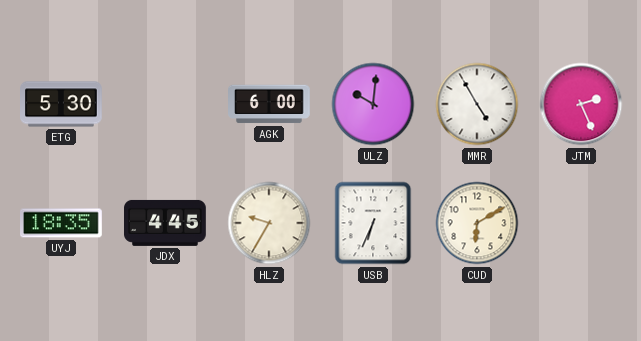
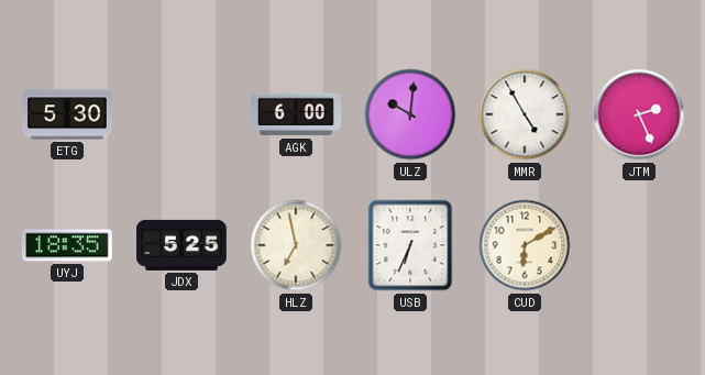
JDX: 4:45 -> 5:25 (181, 245)
HLZ: 9:35 -> 6:58 (296, 245)
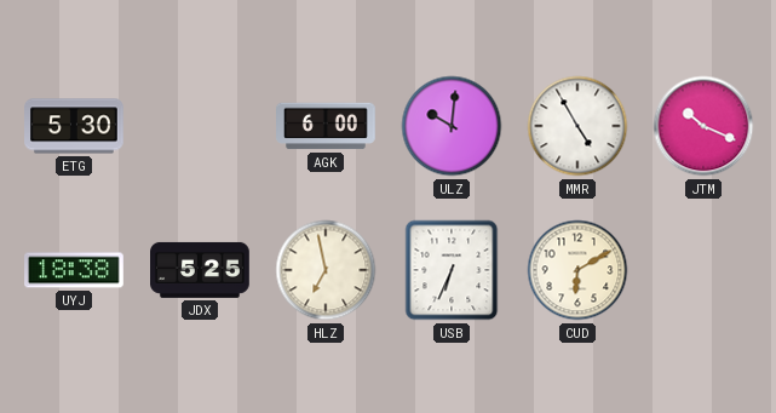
JTM: 2:26 -> 10:19 (703, 126)
UYJ: 18:35 -> 18:38 (75, 270)
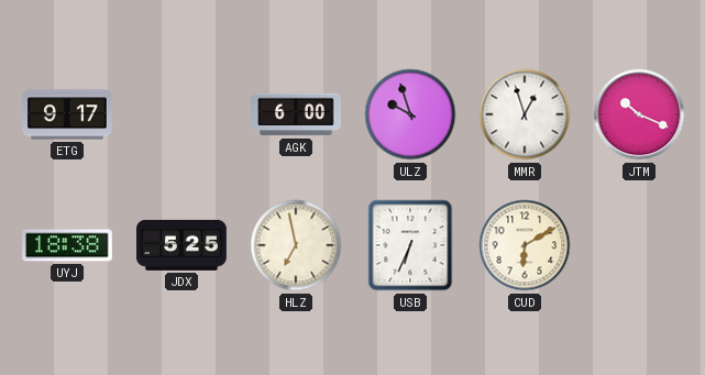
ETG: 5:30 -> 9:17 (67, 114)
ULZ: 10:01 -> 9:57 (410, 114)
MMR: 4:55 -> 12:57 (525, 114)
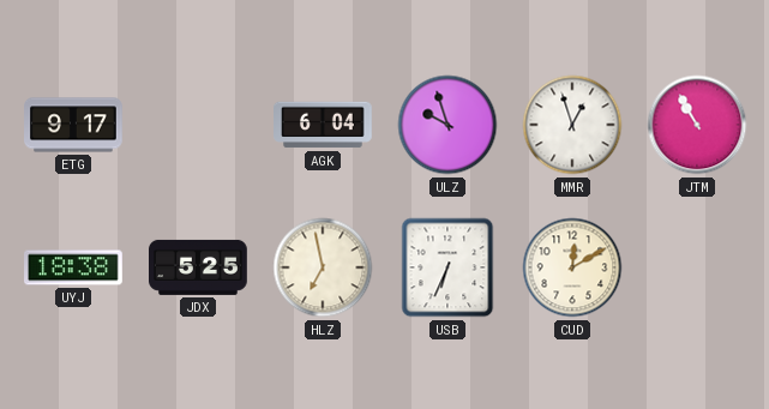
AGK: 6:00 -> 6:04 (324, 125)
JTM: 10:19 -> 10:55 (697, 125)
CUD: 6:10 -> 12:10 (572, 267)
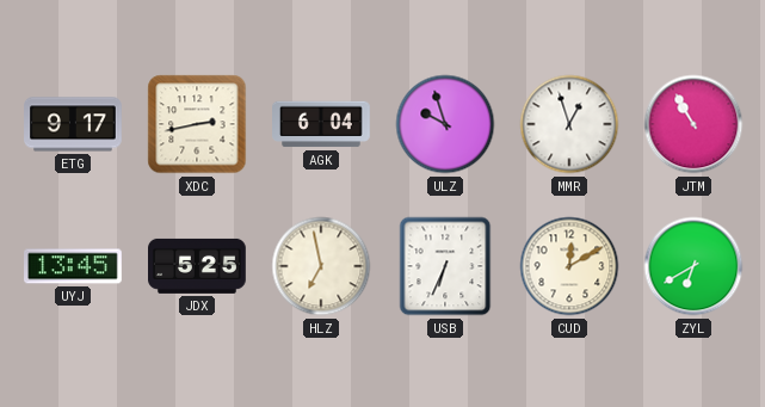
XDC: none -> 2:43 (197, 124)
UYJ: 18:38 -> 13:45 (74, 266)
ZYL: none -> 6:40 (693, 266)
